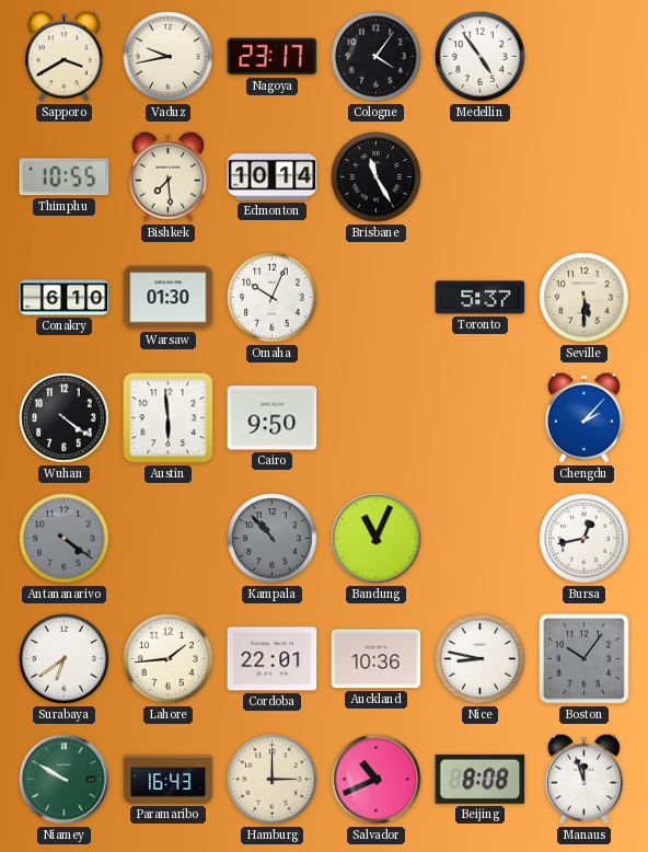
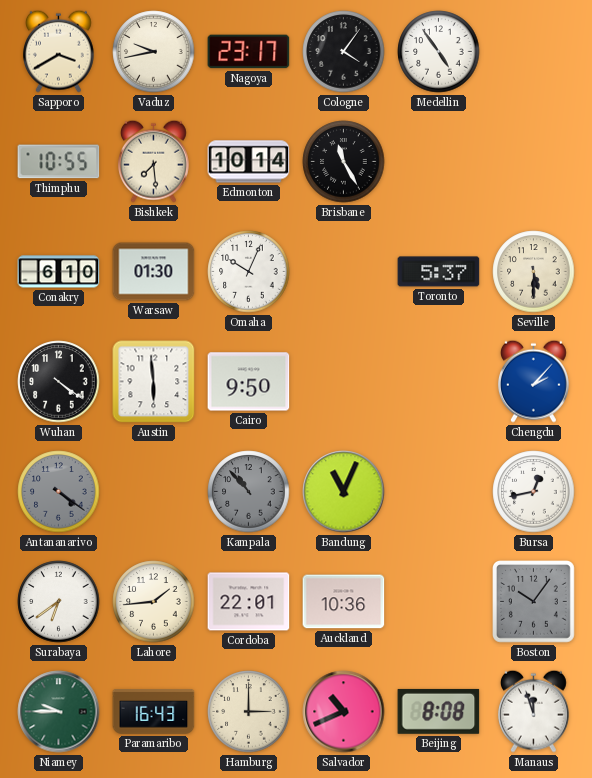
Nice: 8:47 -> none (481, 659)
Niamey: 9:50 -> 9:45 (59, 712)
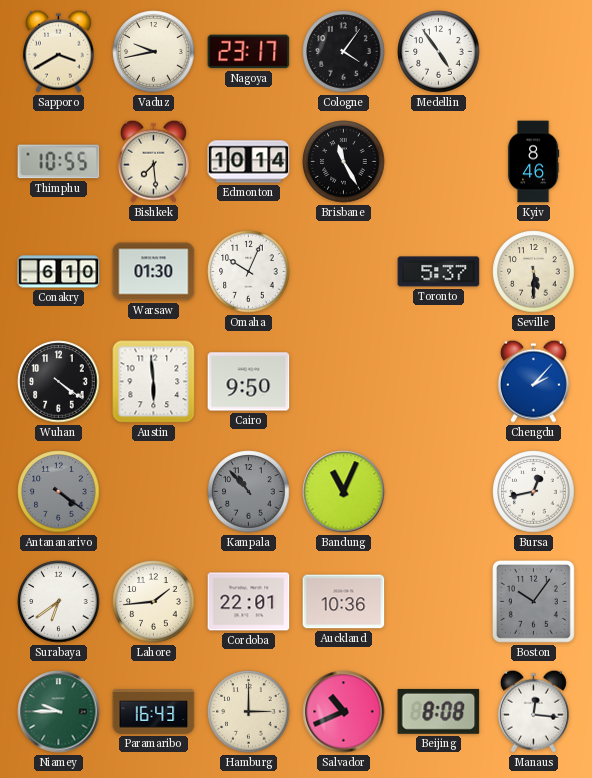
Kyiv: none -> 8:46 (533, 162)
Manaus: 11:57 -> 12:16 (533, 711)
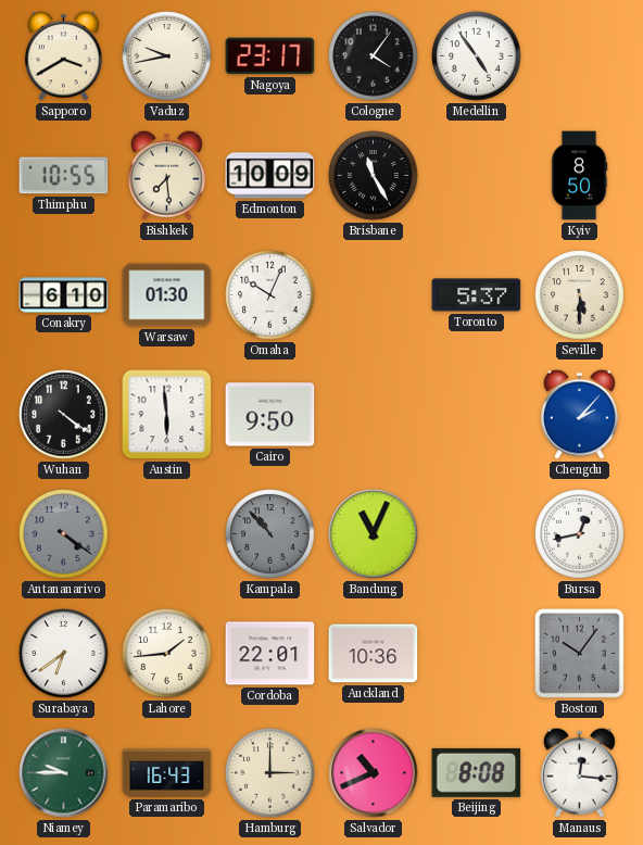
Edmonton: 10:14 -> 10:09 (270, 176)
Kyiv: 8:46 -> 8:50 (579, 176)
